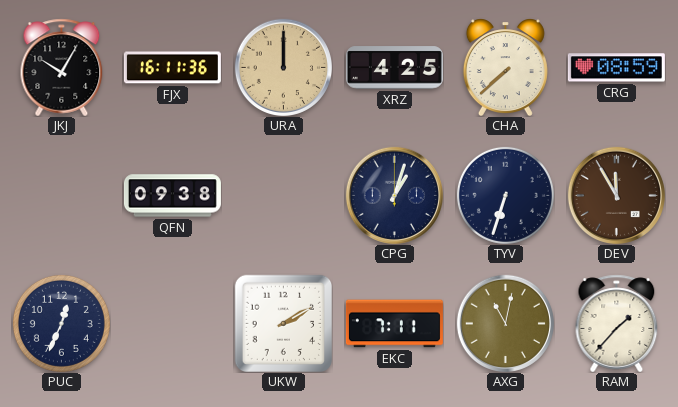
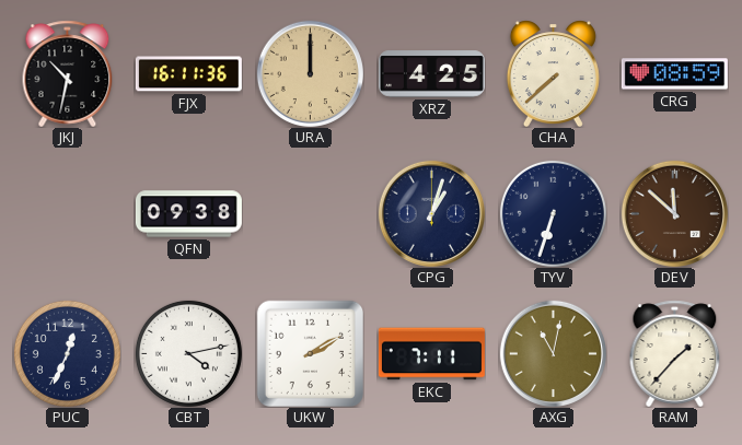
JKJ: 10:05 -> 10:32 (68, 73)
DEV: 11:55 -> 11:52 (674, 213)
CBT: none -> 4:13 (188, 353)
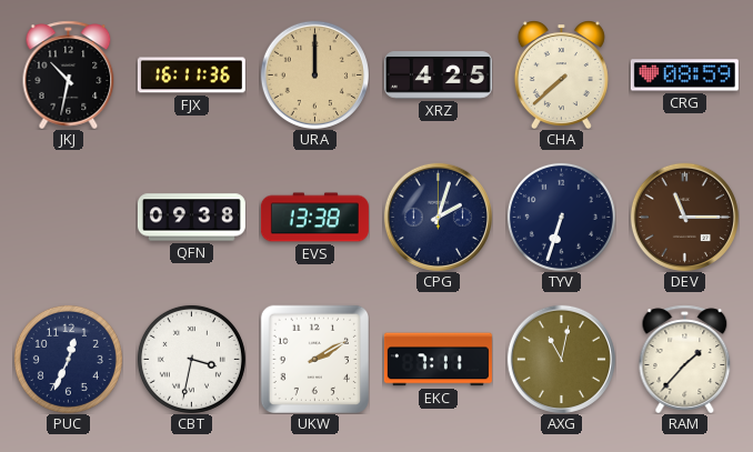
EVS: none -> 13:38 (314, 218)
CPG: 1:03 -> 2:03 (438, 217)
DEV: 11:52 -> 11:15 (684, 217)
CBT: 4:13 -> 3:32 (191, 359)
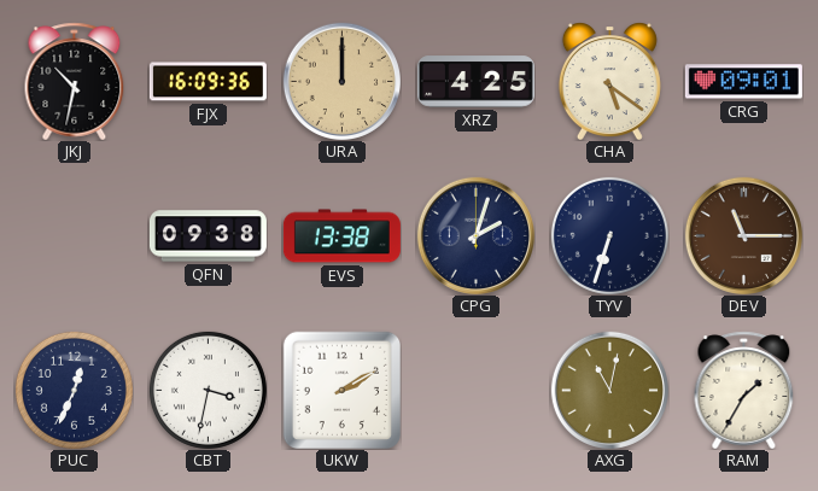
FJX: 16:11 -> 16:09 (208, 82)
CHA: 7:38 -> 5:21 (609, 81)
CRG: 08:59 -> 09:01 (743, 82)
EKC: 7:11 -> none (438, 360)
RAM: 1:37 -> 1:35 (744, 390)
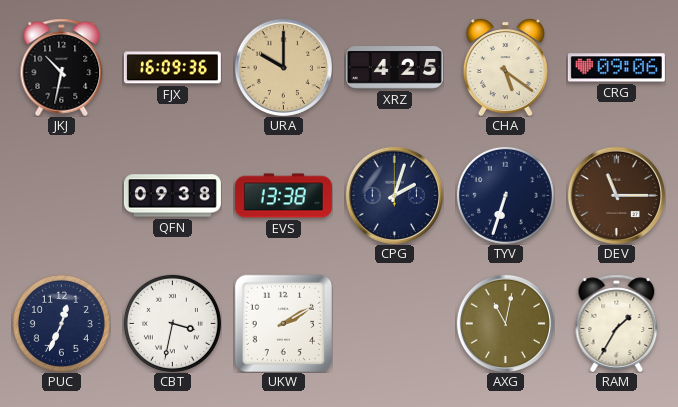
URA: 12:00 -> 10:00 (283, 67)
CRG: 09:01 -> 09:06 (616, 68)
